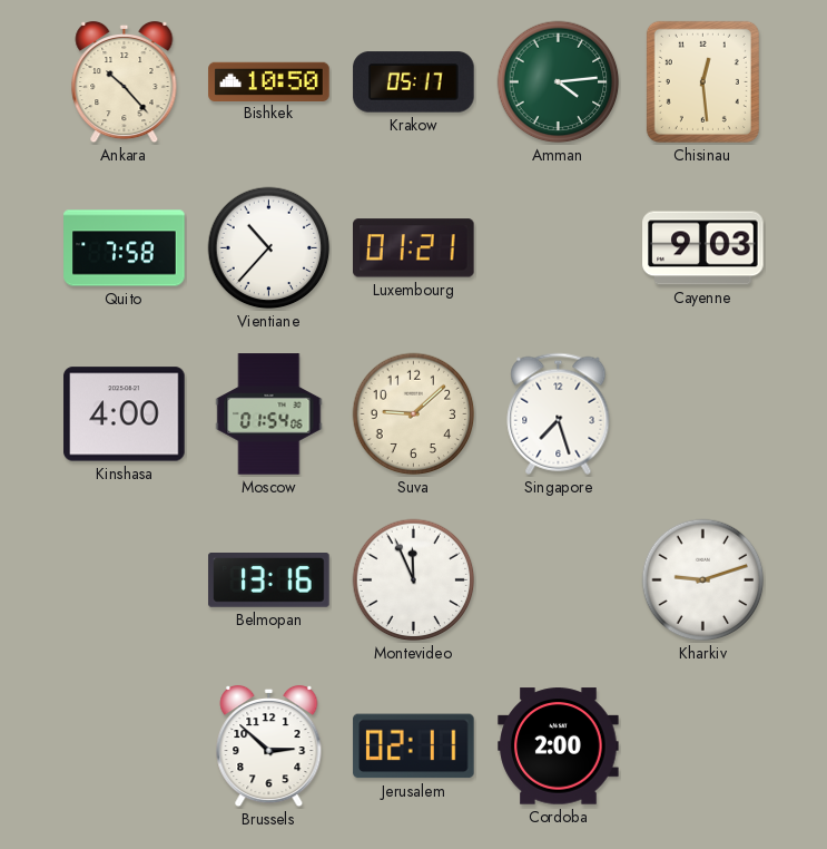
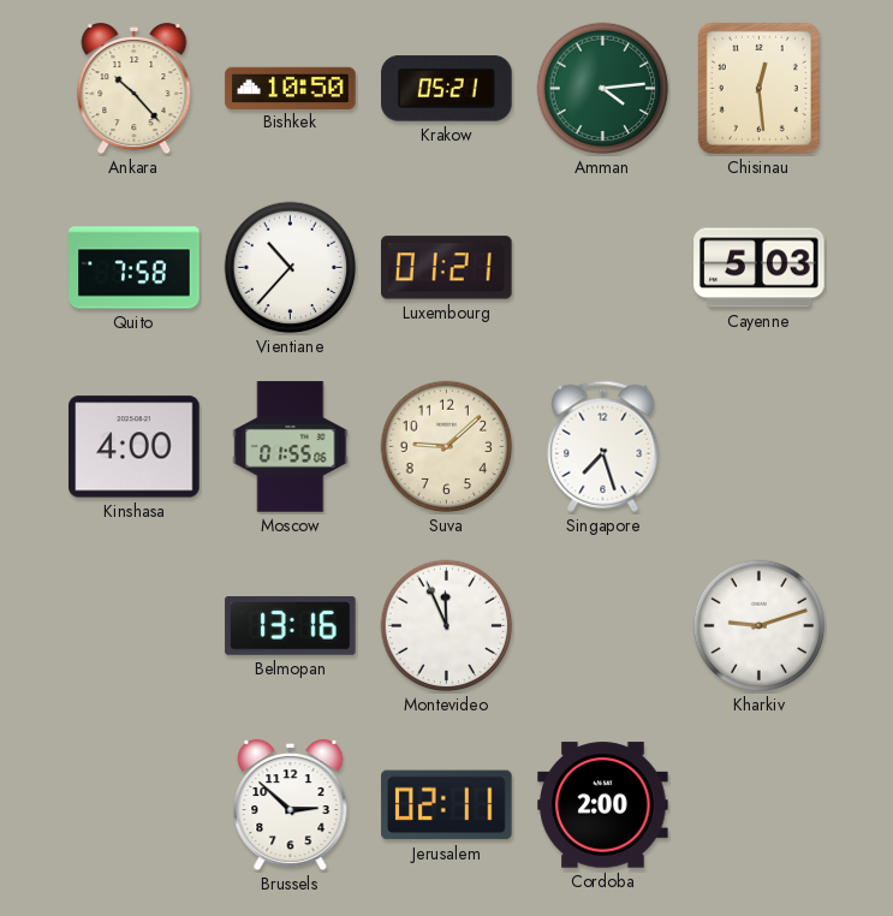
Krakow: 05:17 -> 05:21 (447, 89)
Cayenne: 9:03 -> 5:03 (760, 268)
Moscow: 01:54 -> 01:55 (291, 447)
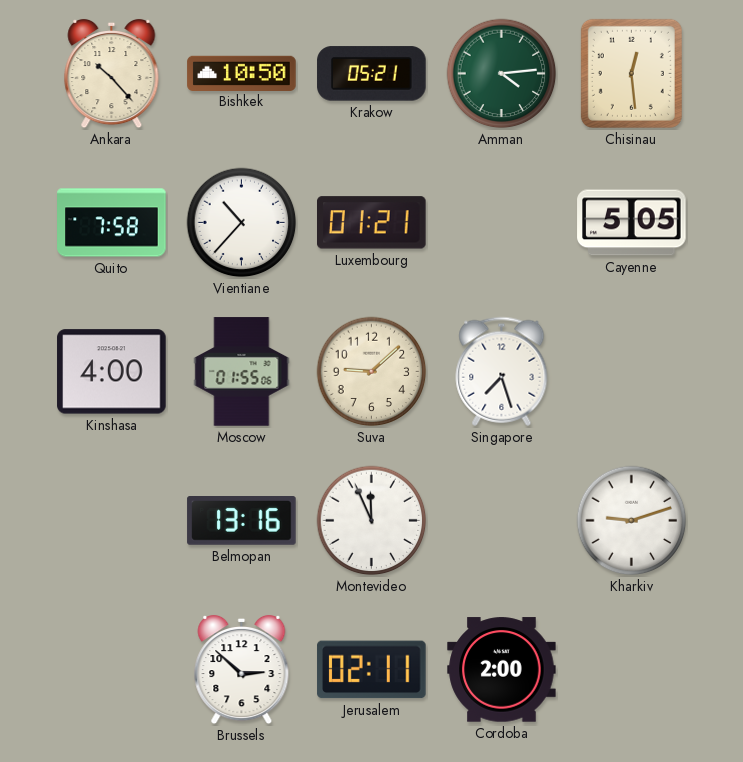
Cayenne: 5:03 -> 5:05 (632, 223)
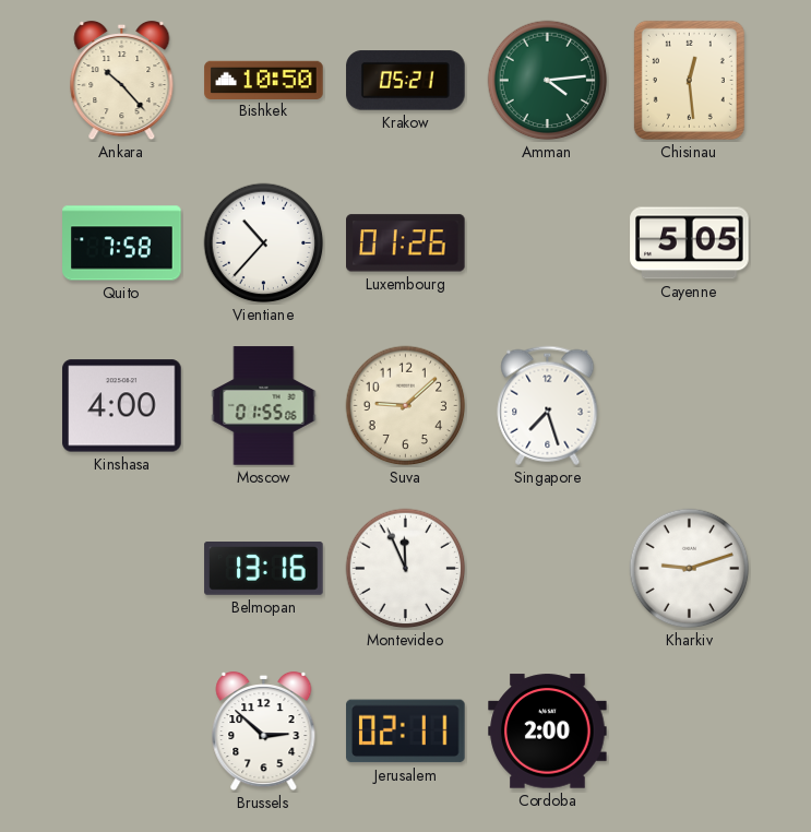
Luxembourg: 01:21 -> 01:26 (406, 243)
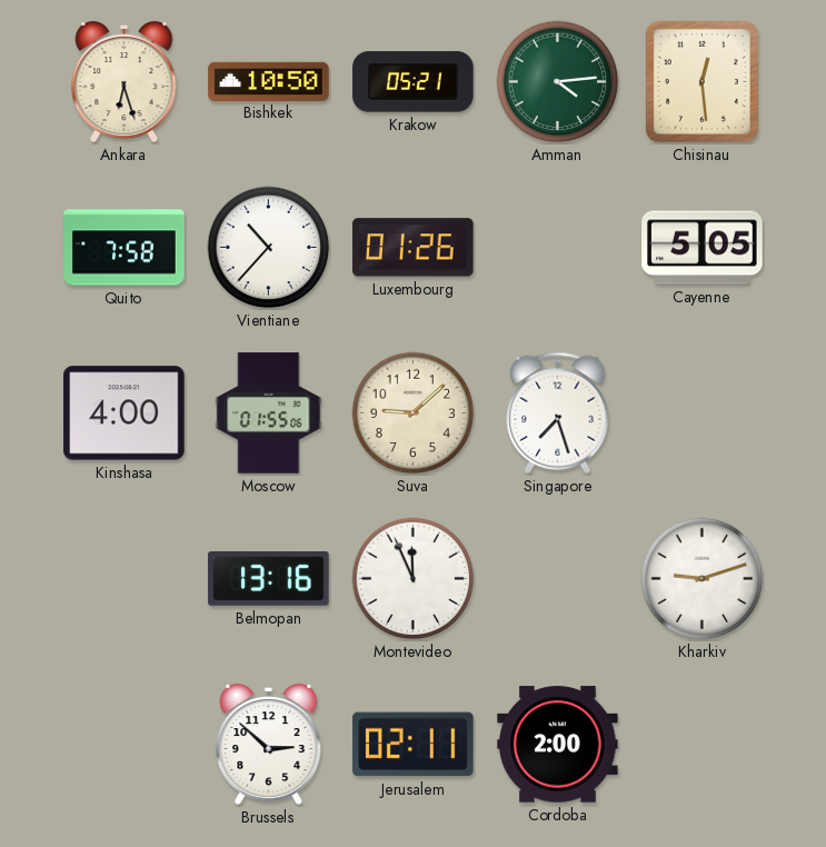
Ankara: 10:23 -> 6:27 (125, 82)
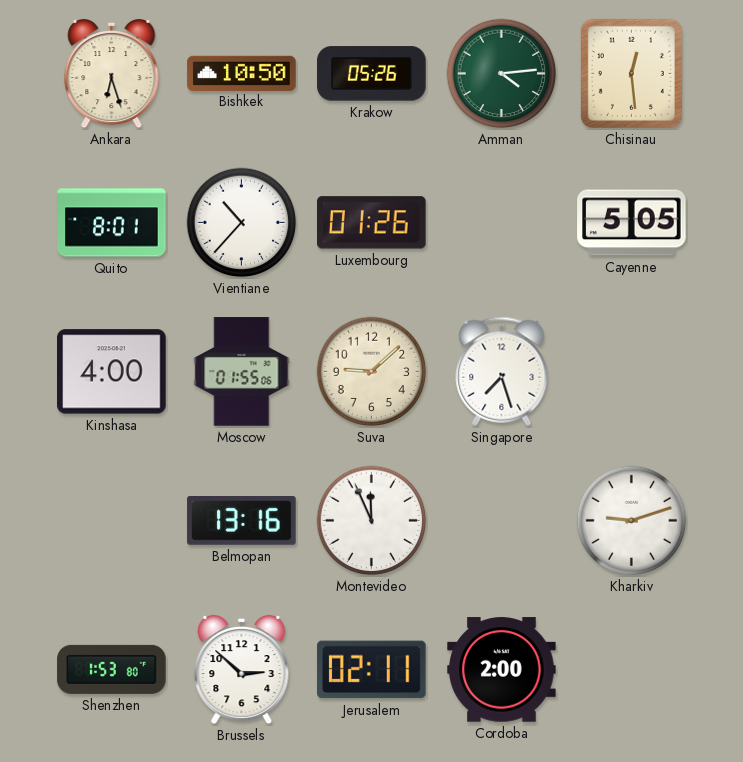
Krakow: 05:21 -> 05:26 (372, 74)
Quito: 7:58 -> 8:01 (112, 223)
Shenzhen: none -> 1:53 (112, 669)
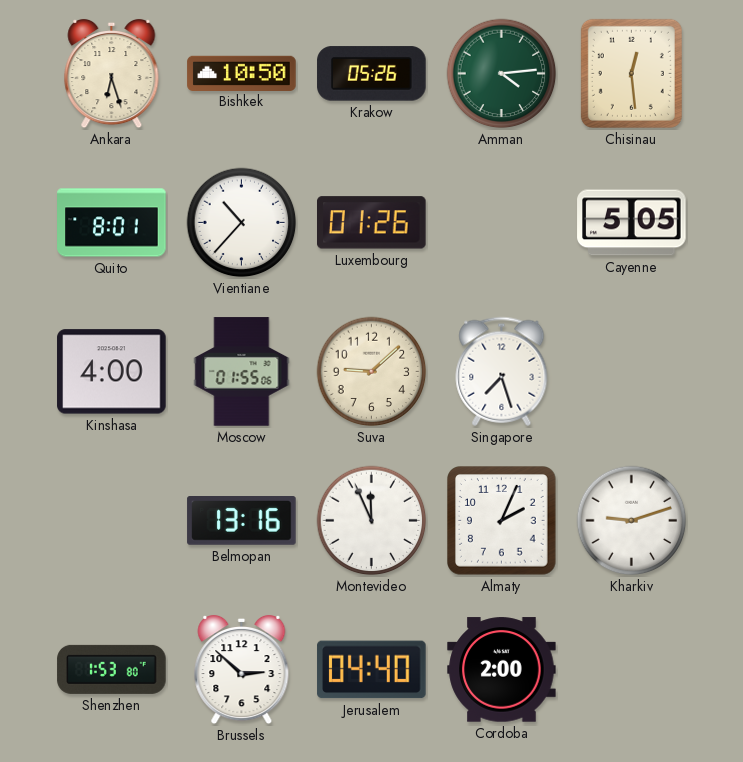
Almaty: none -> 2:04 (502, 521)
Jerusalem: 02:11 -> 04:40 (372, 670)
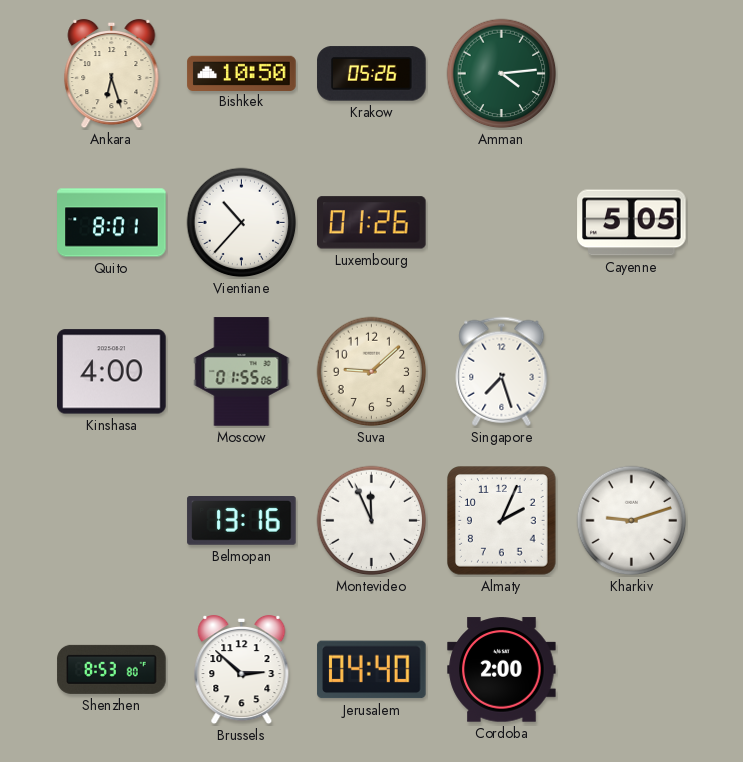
Chisinau: 12:29 -> none (631, 73)
Shenzhen: 1:53 -> 8:53 (112, 669)
